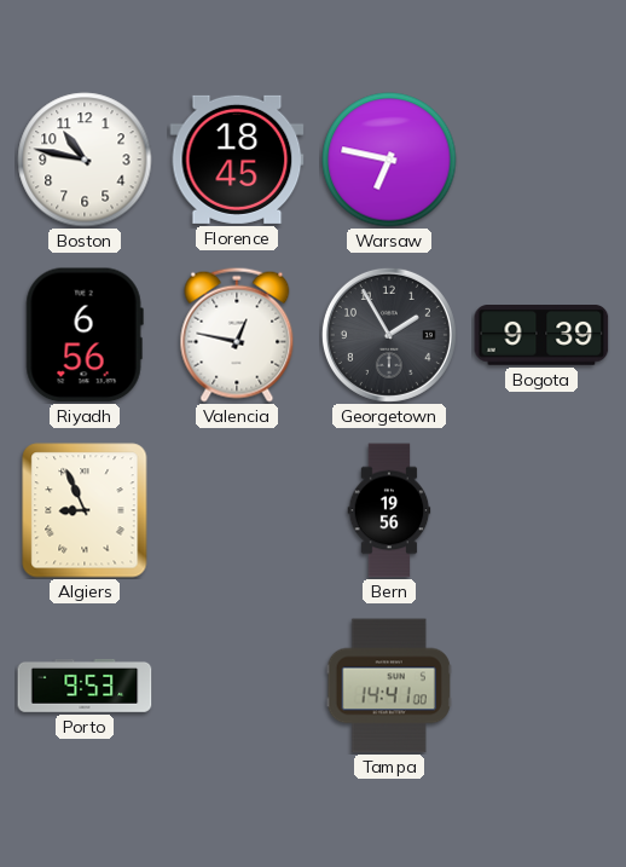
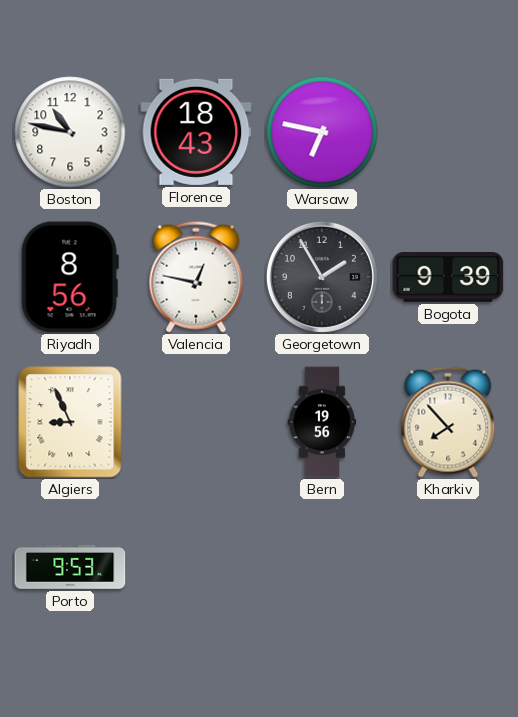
Florence: 18:45 -> 18:43 (196, 132)
Riyadh: 6:56 -> 8:56 (70, 277)
Kharkiv: none -> 7:53 (448, 422)
Tampa: 14:41 -> none (389, 686)
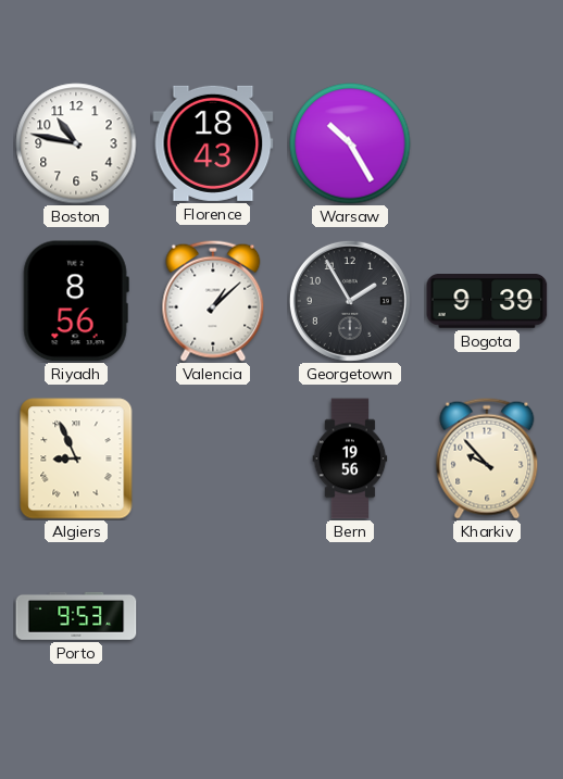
Warsaw: 6:47 -> 10:25 (350, 143)
Valencia: 12:47 -> 1:08 (213, 301)
Kharkiv: 7:53 -> 9:53 (487, 458)
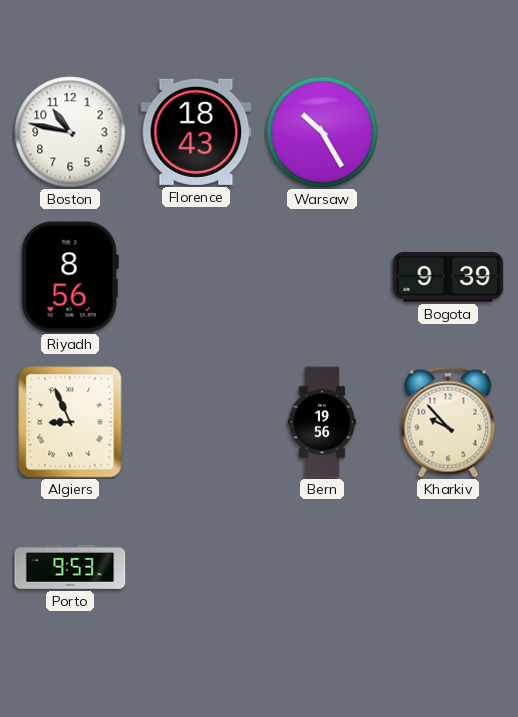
Valencia: 1:08 -> none (213, 301)
Georgetown: 1:55 -> none (350, 301)
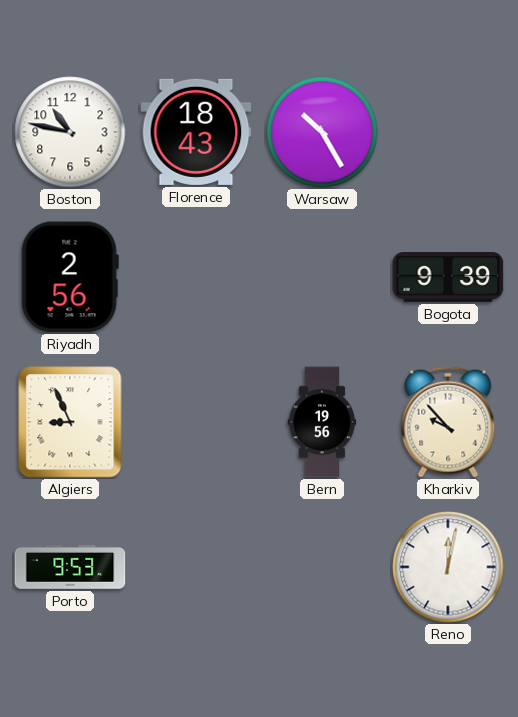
Riyadh: 8:56 -> 2:56 (70, 277)
Reno: none -> 12:02 (448, 567)
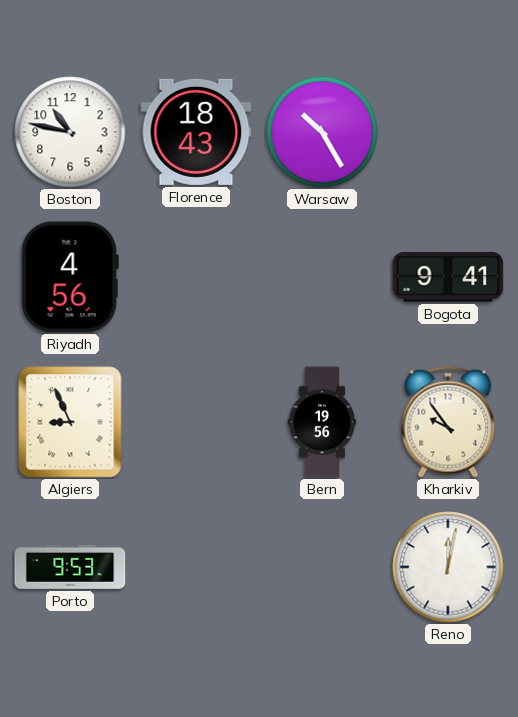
Riyadh: 2:56 -> 4:56 (70, 277)
Bogota: 9:39 -> 9:41 (448, 278)
Kharkiv: 9:53 -> 9:54 (448, 422)
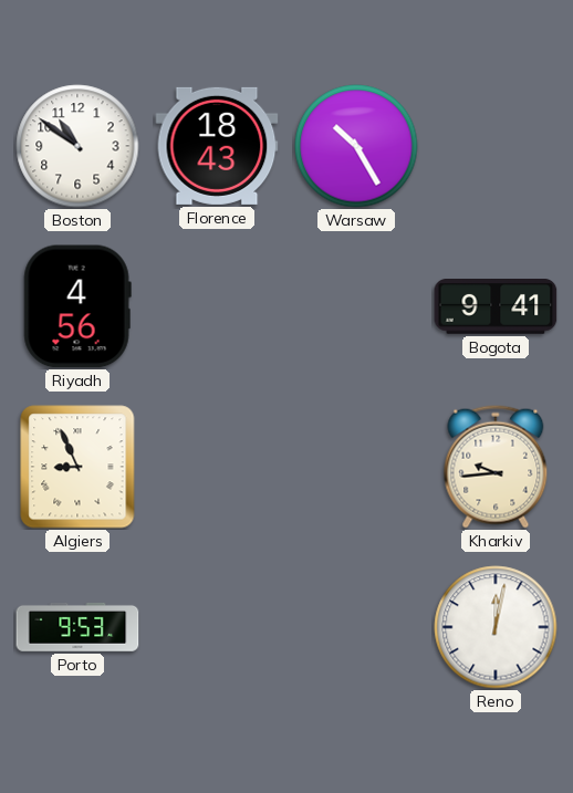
Boston: 10:47 -> 10:51 (77, 146)
Bern: 19:56 -> none (322, 422)
Kharkiv: 9:54 -> 9:44 (496, 467)
